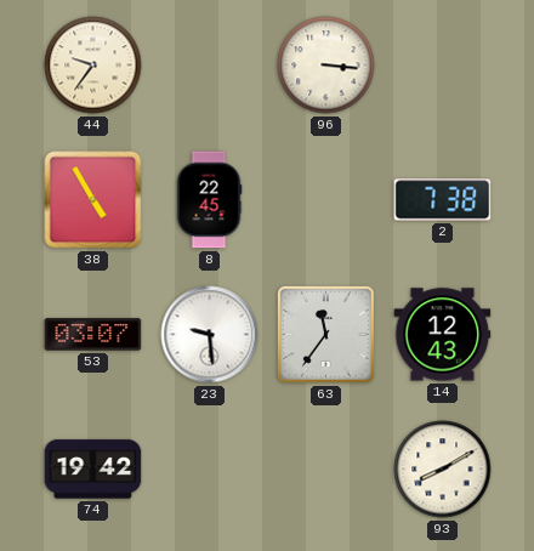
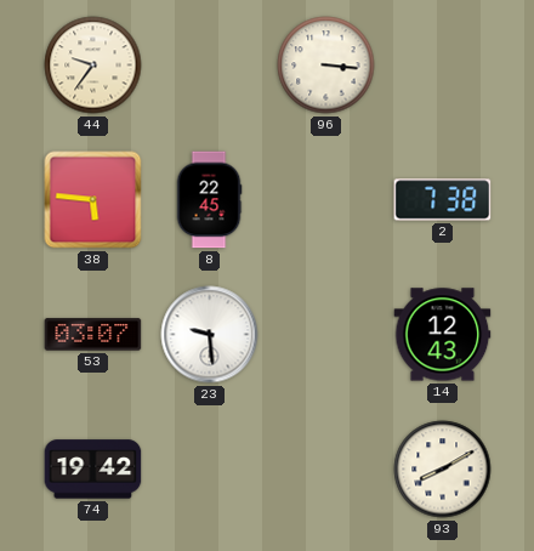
38: 4:55 -> 5:46 (93, 200)
63: 11:36 -> none (325, 334)
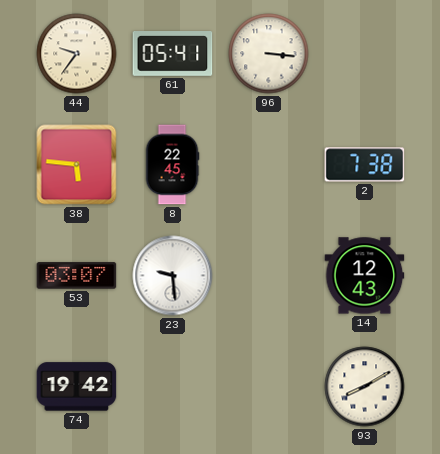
61: none -> 05:41 (173, 54)
